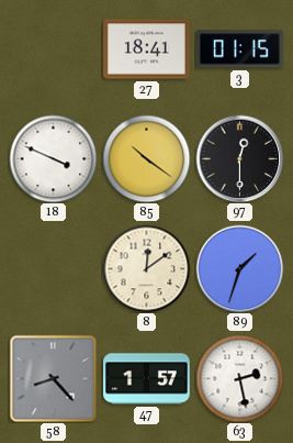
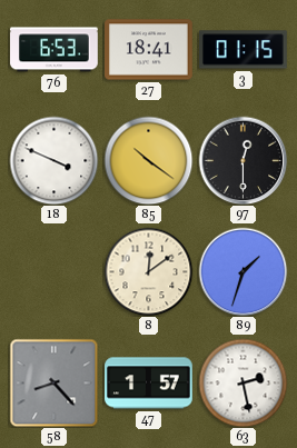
76: none -> 6:53 (55, 50)
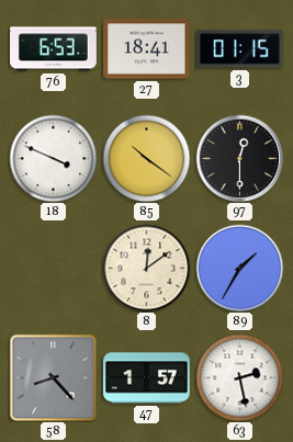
89: 1:33 -> 1:35 (239, 268)
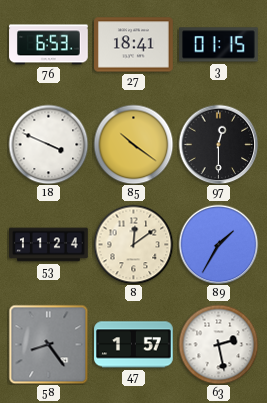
53: none -> 11:24 (49, 245)
58: 8:23 -> 8:24 (48, 344)
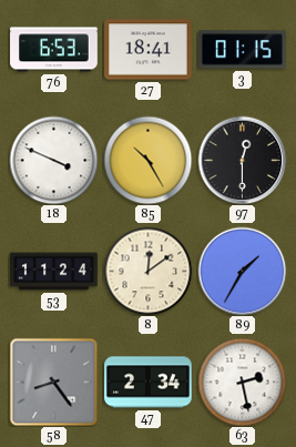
85: 10:21 -> 10:25 (147, 160)
47: 1:57 -> 2:34 (149, 383)
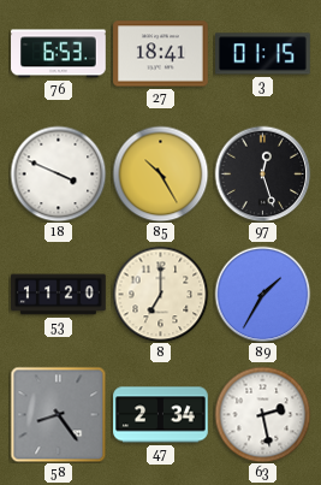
97: 12:30 -> 12:27 (262, 173)
53: 11:24 -> 11:20 (59, 295)
8: 12:09 -> 7:00 (160, 294)
